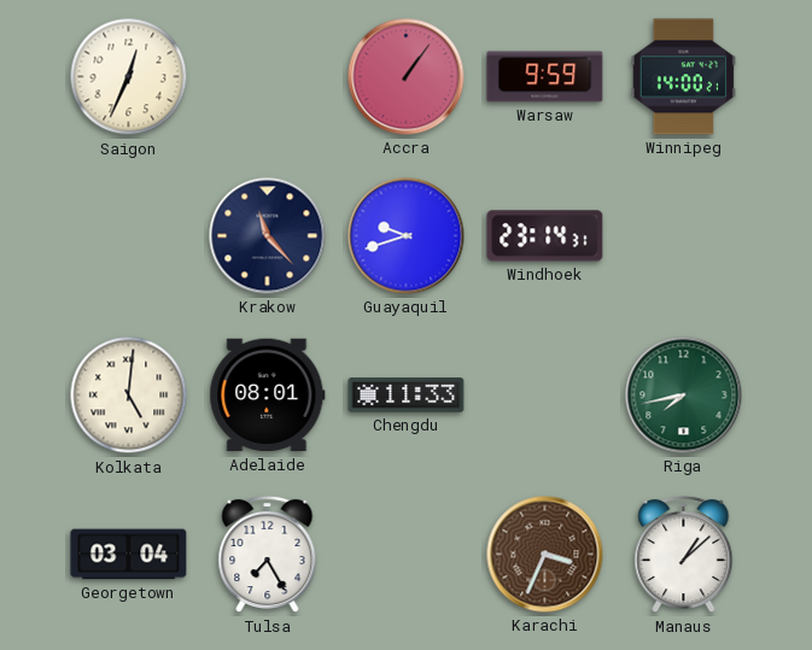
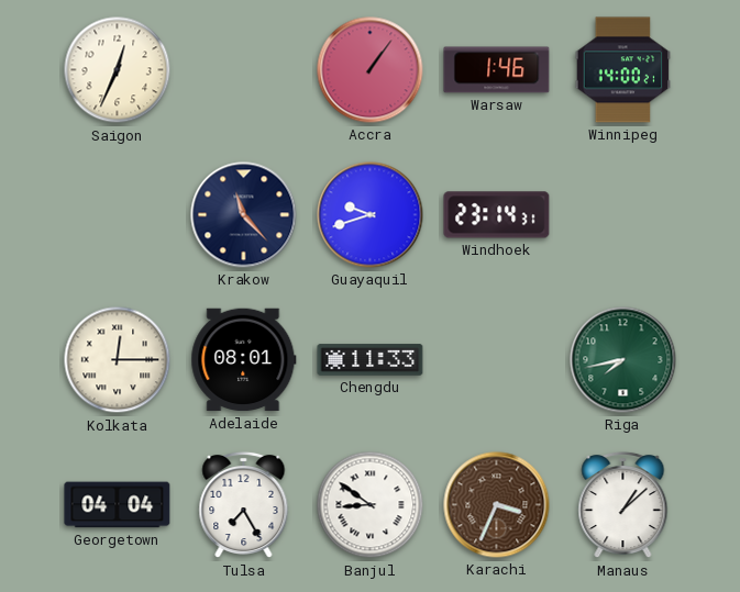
Warsaw: 9:59 -> 1:46 (497, 70)
Kolkata: 5:01 -> 12:15 (118, 360)
Georgetown: 03:04 -> 04:04 (118, 505)
Banjul: none -> 8:51 (371, 505)
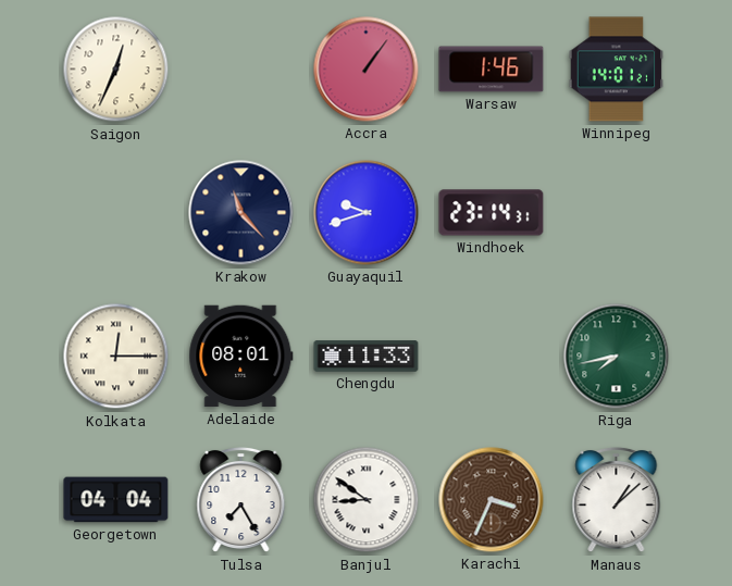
Winnipeg: 14:00 -> 14:01 (617, 70)
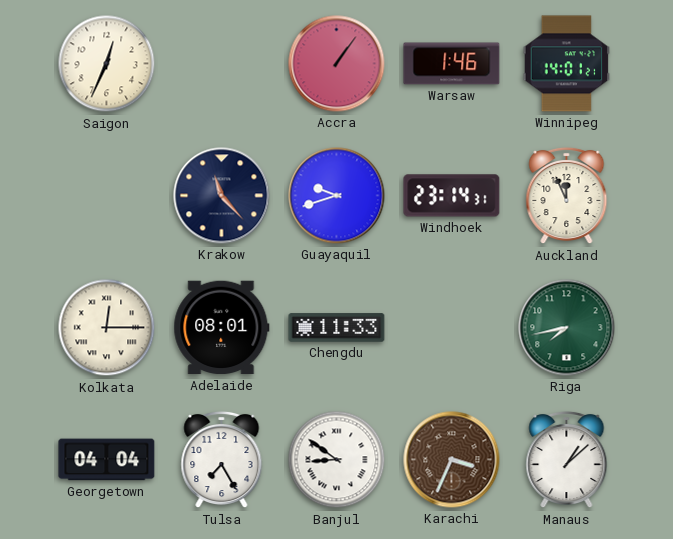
Auckland: none -> 11:56 (567, 196)
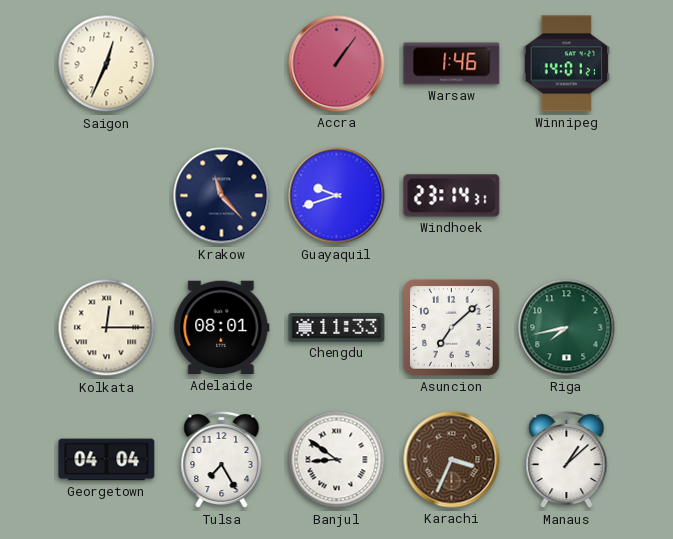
Auckland: 11:56 -> none (567, 196)
Asuncion: none -> 7:08 (452, 328)
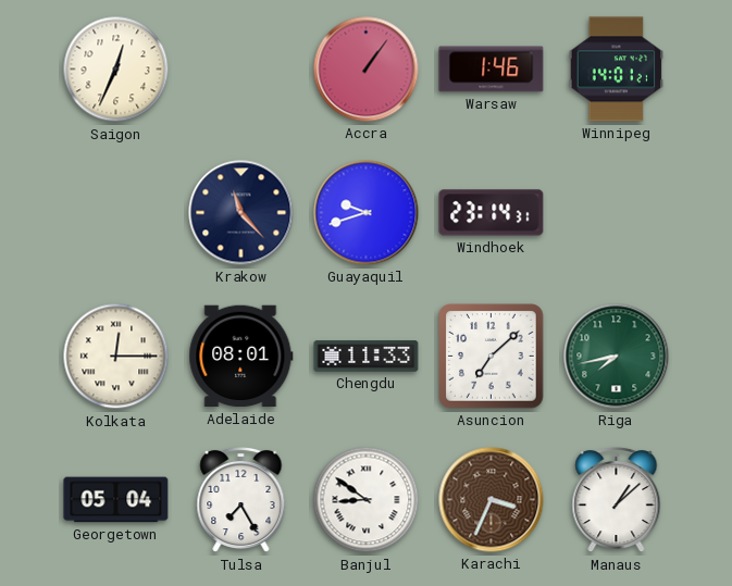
Georgetown: 04:04 -> 05:04 (116, 500)
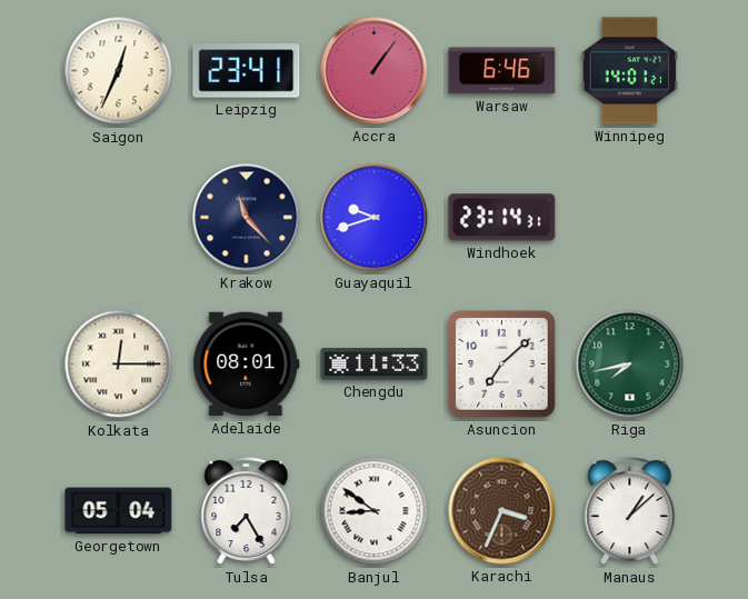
Leipzig: none -> 23:41 (247, 71)
Warsaw: 1:46 -> 6:46 (502, 71)
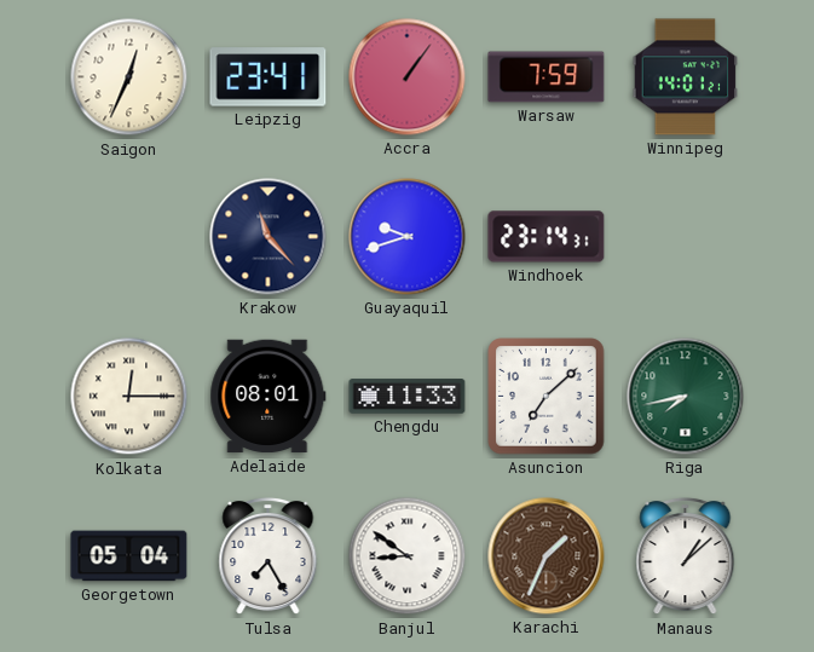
Warsaw: 6:46 -> 7:59 (547, 77)
Karachi: 3:34 -> 1:34 (547, 556)
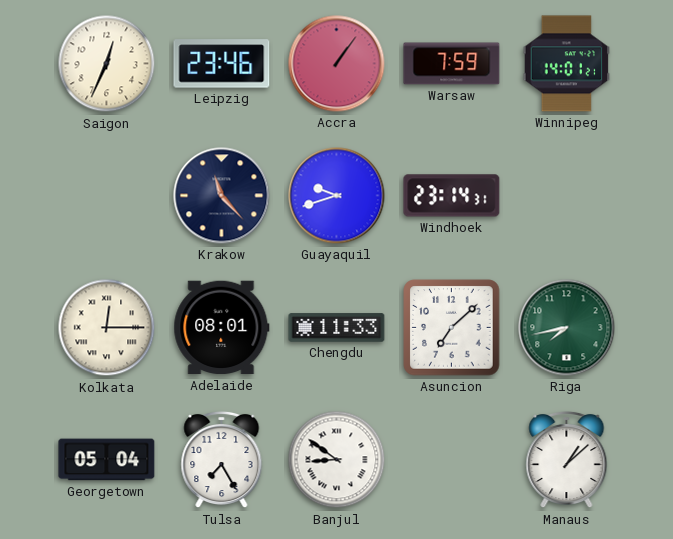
Leipzig: 23:41 -> 23:46 (222, 64)
Karachi: 1:34 -> none (547, 556)
